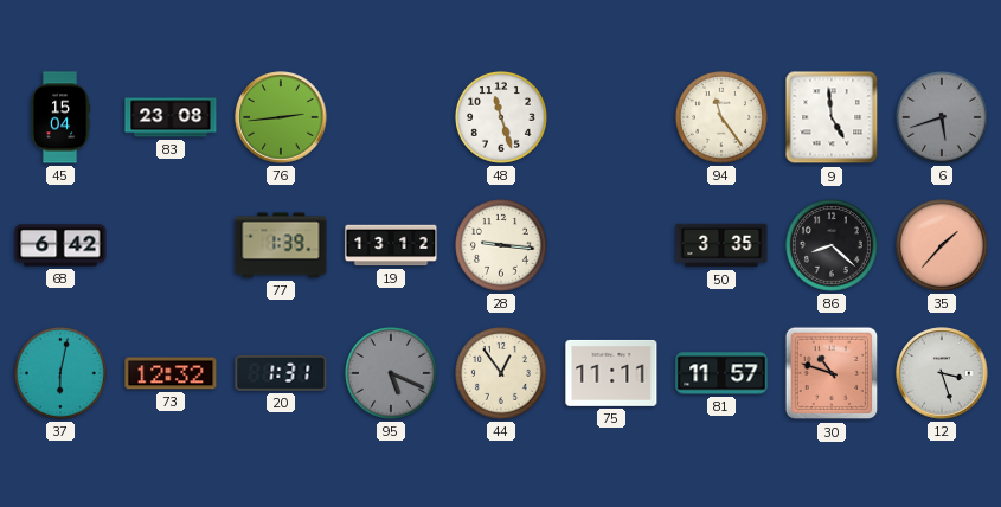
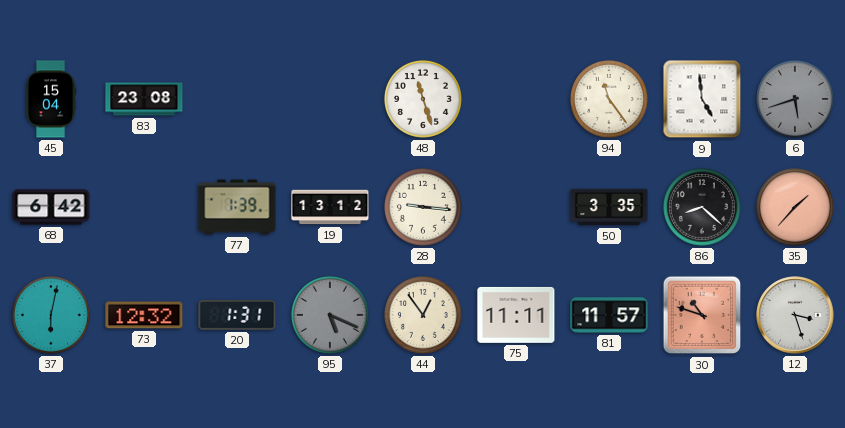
76: 2:44 -> none (281, 117)
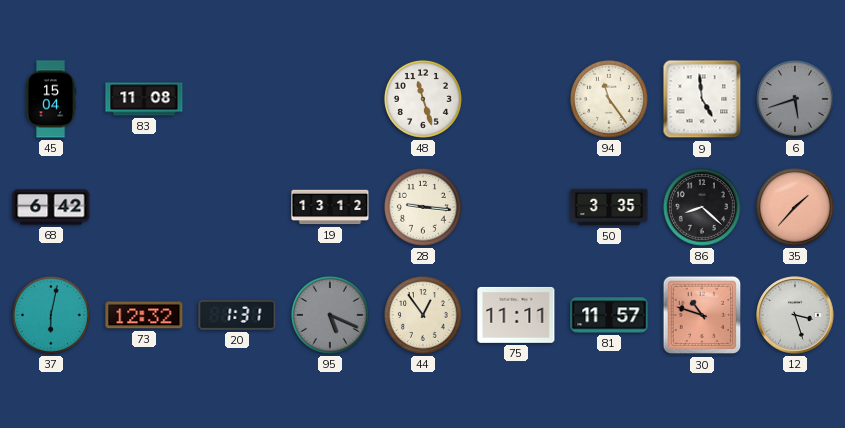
83: 23:08 -> 11:08 (144, 99)
77: 1:39 -> none (237, 207)
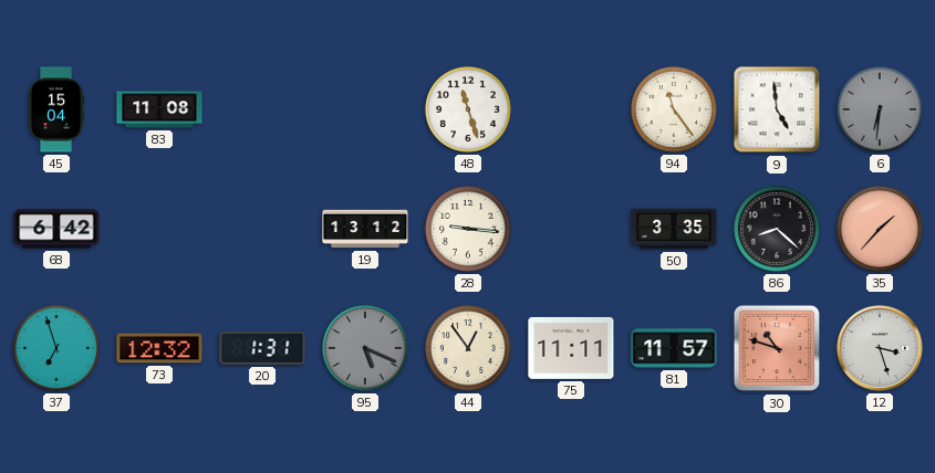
6: 5:42 -> 6:31 (880, 109)
37: 6:02 -> 6:57 (56, 348)
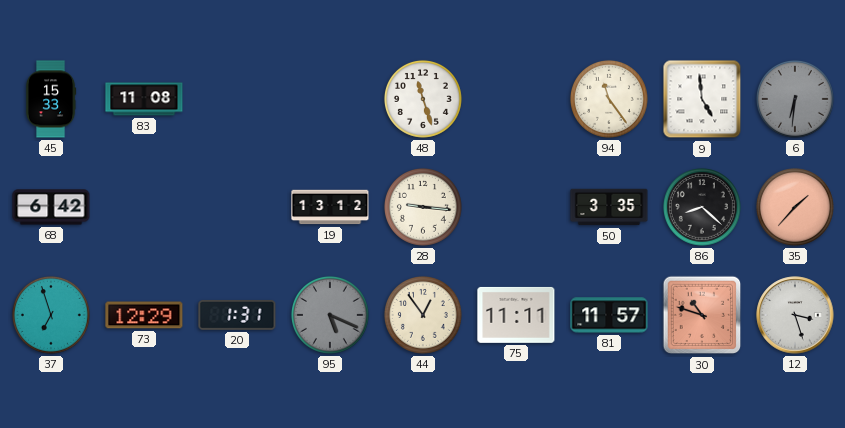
45: 15:04 -> 15:33 (51, 99)
73: 12:32 -> 12:29 (144, 315)
